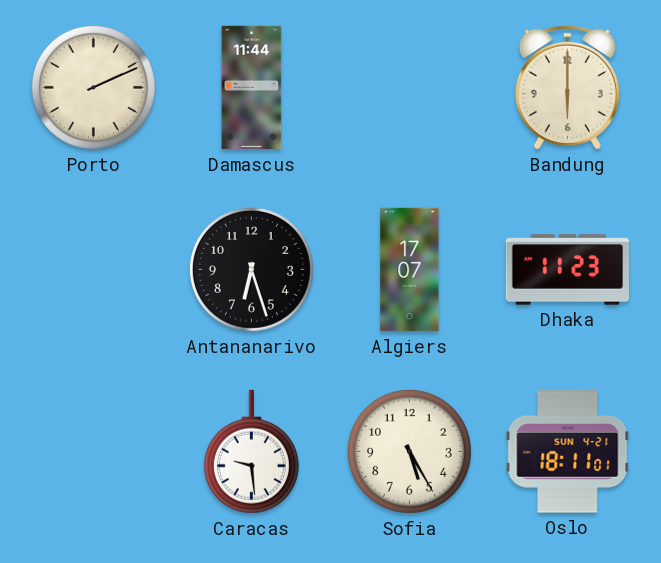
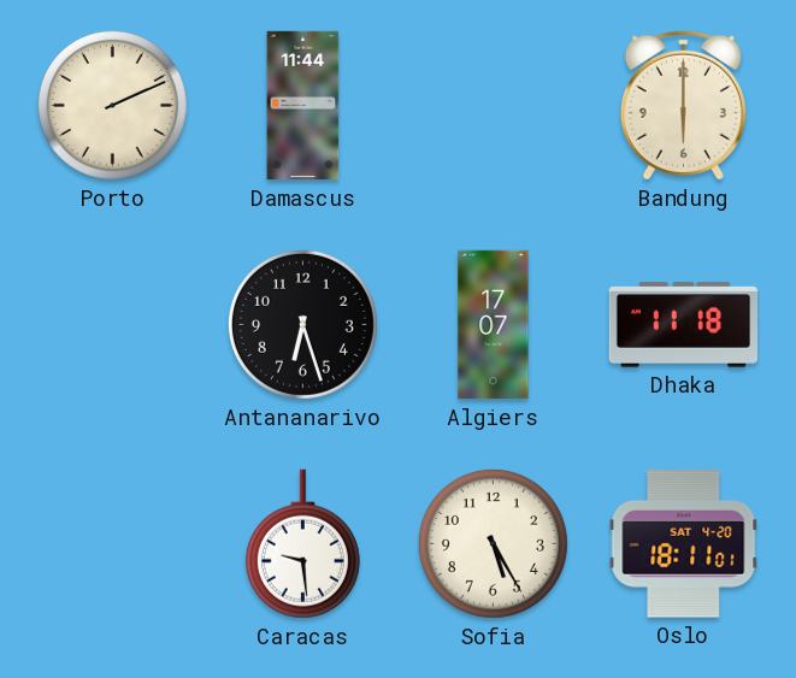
Dhaka: 11:23 -> 11:18 (683, 325)
Oslo date: SUN 4-21 -> SAT 4-20 (684, 544)
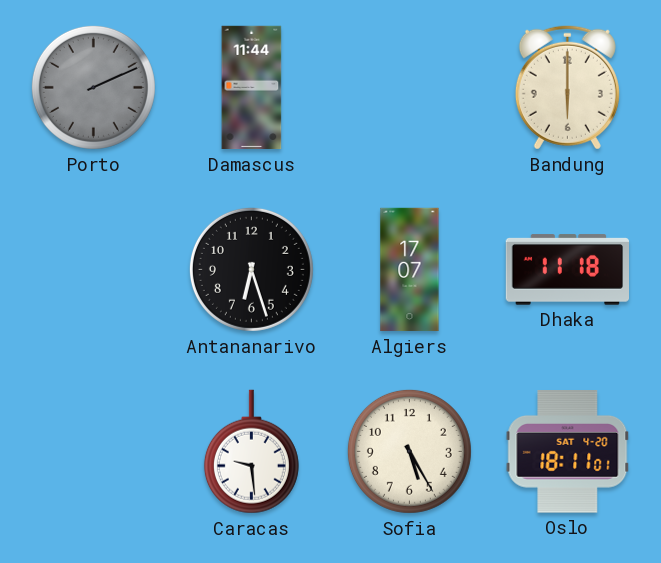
Porto dial: cream -> grey (93, 87)
